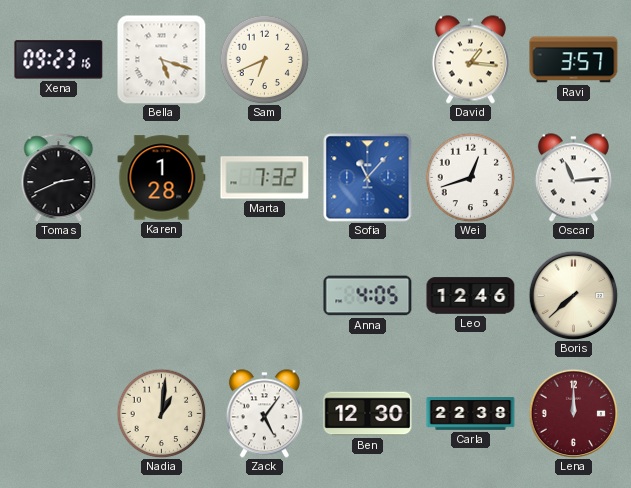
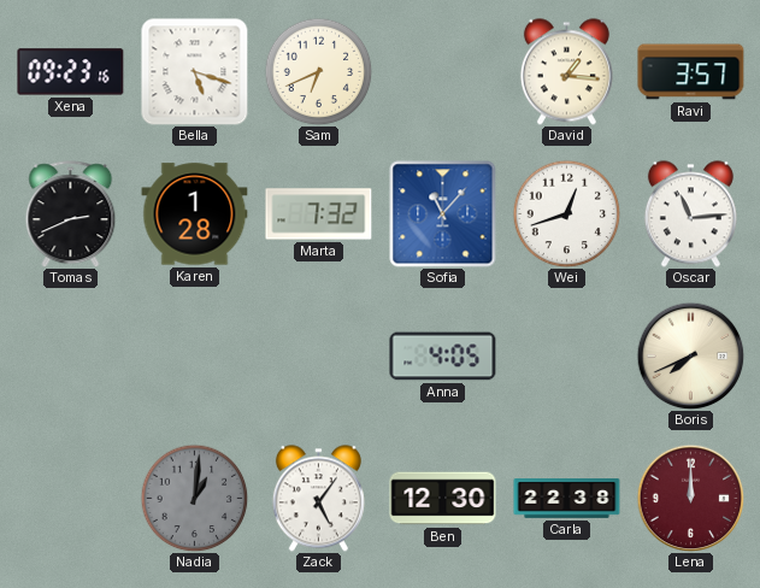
Leo: 12:46 -> none (471, 296)
Boris: 7:38 -> 7:41 (690, 355)
Nadia dial: cream -> grey (194, 498)
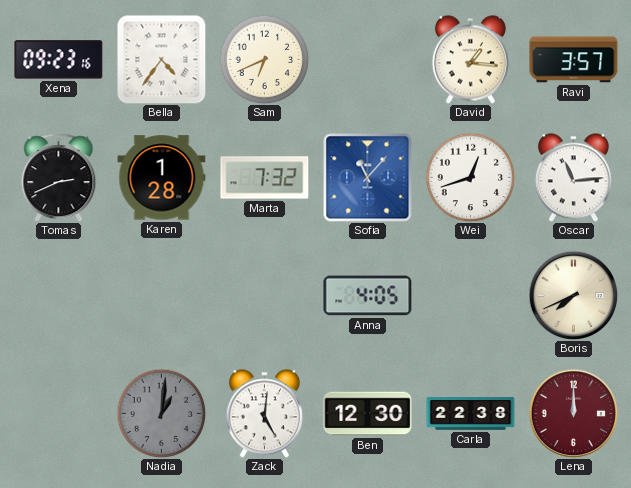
Bella: 5:18 -> 4:36 (162, 60)
Zack: 5:06 -> 5:01 (264, 414)
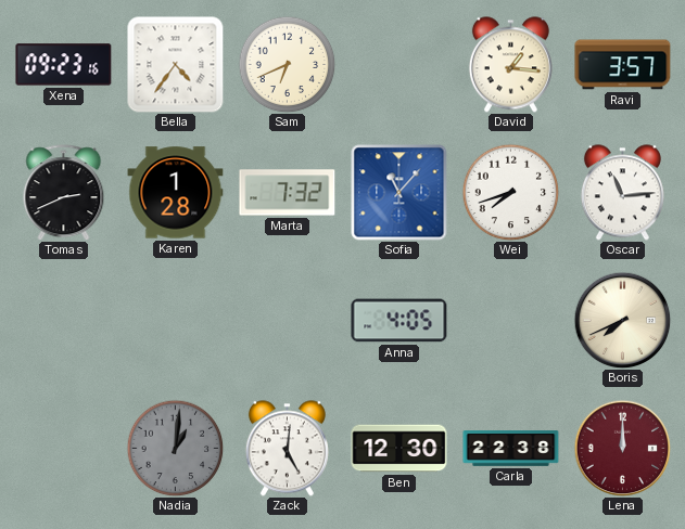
Wei: 12:42 -> 7:42 (510, 192)
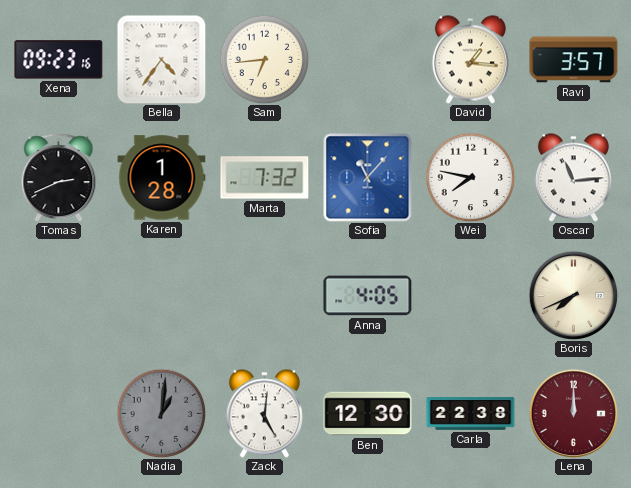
Sam: 6:41 -> 6:44 (264, 59)
Wei: 7:42 -> 7:47 (470, 177)
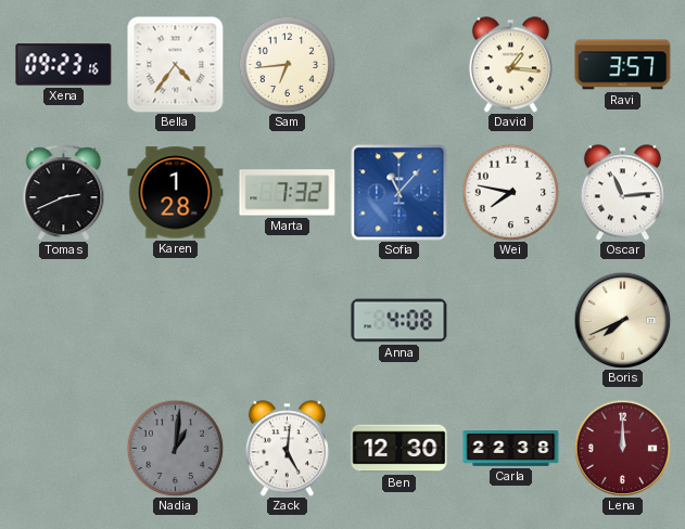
Anna: 4:05 -> 4:08 (399, 321)
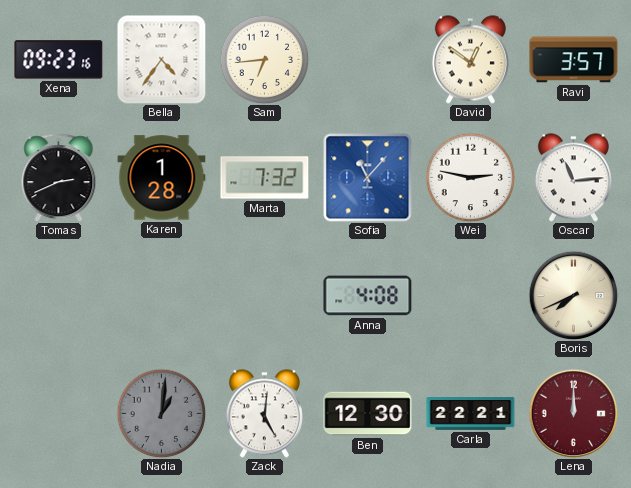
David: 1:16 -> 12:51 (470, 60)
Wei: 7:47 -> 2:47 (470, 177)
Carla: 22:38 -> 22:21 (471, 414)
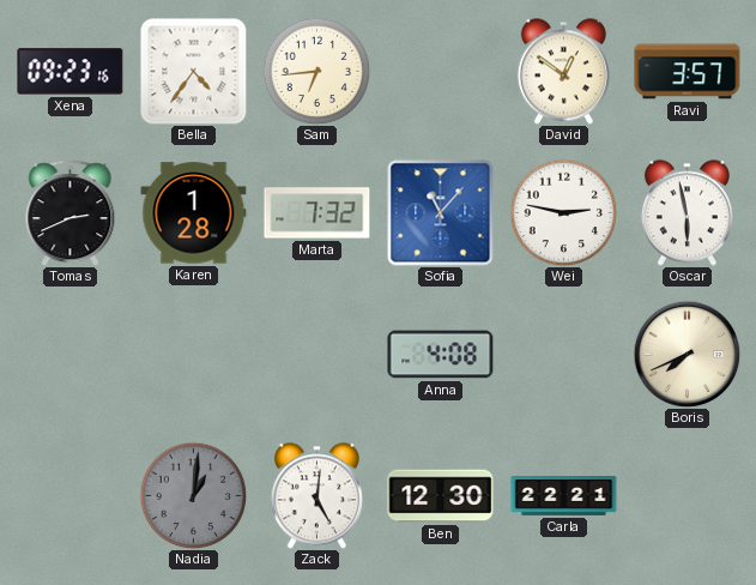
Oscar: 11:14 -> 5:58 (687, 213)
Lena: 12:00 -> none (573, 413)
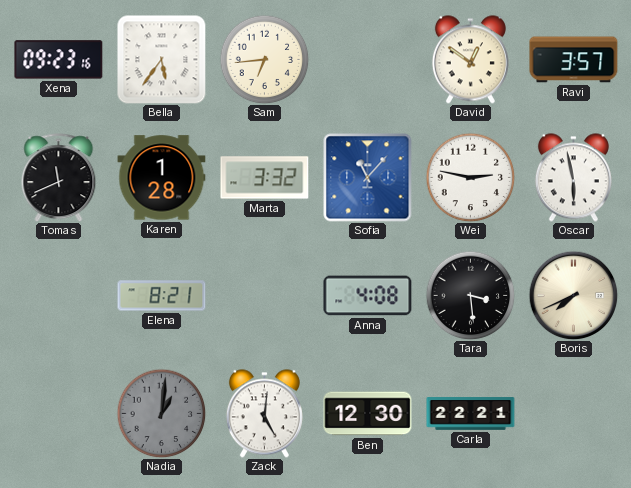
Bella: 4:36 -> 5:36 (162, 60)
Tomas: 2:41 -> 11:41 (59, 178)
Marta: 7:32 -> 3:32 (265, 178)
Elena: none -> 8:21 (162, 296)
Tara: none -> 3:29 (470, 295)
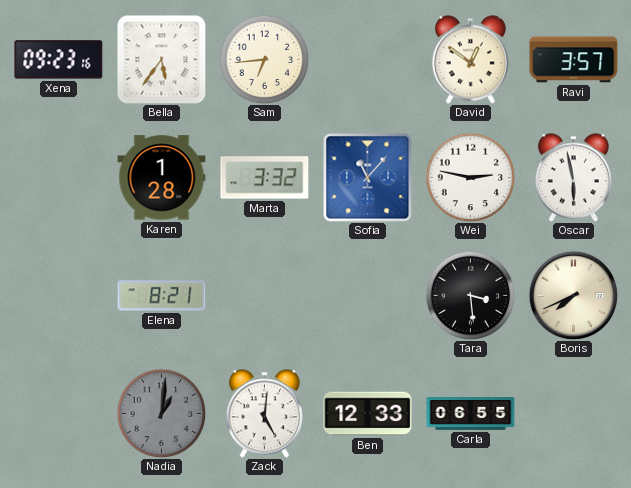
Tomas: 11:41 -> none (59, 178)
Anna: 4:08 -> none (368, 296)
Ben: 12:30 -> 12:33 (368, 414)
Carla: 22:21 -> 06:55 (471, 414)
